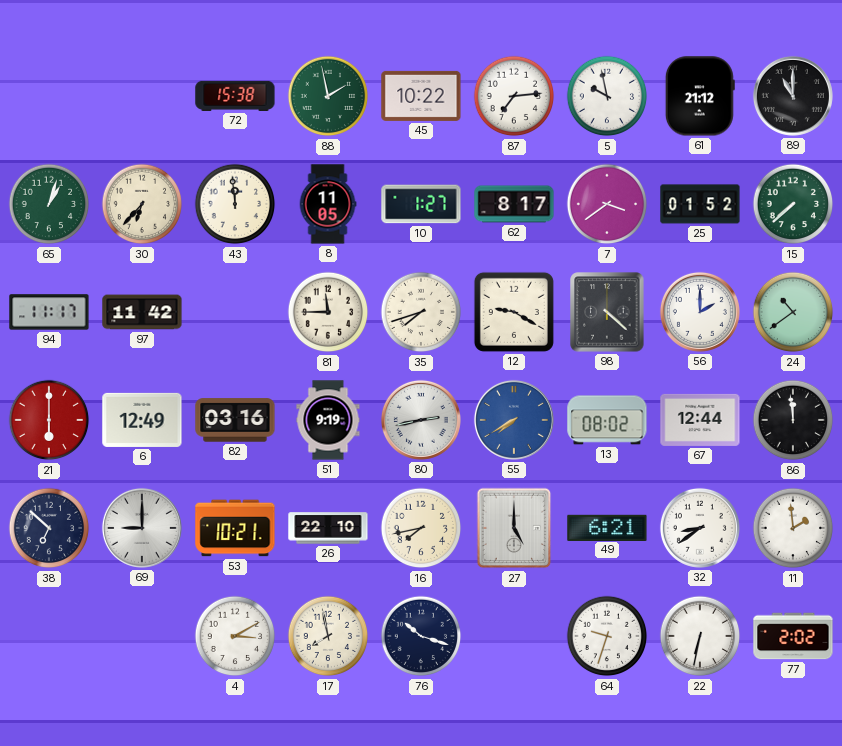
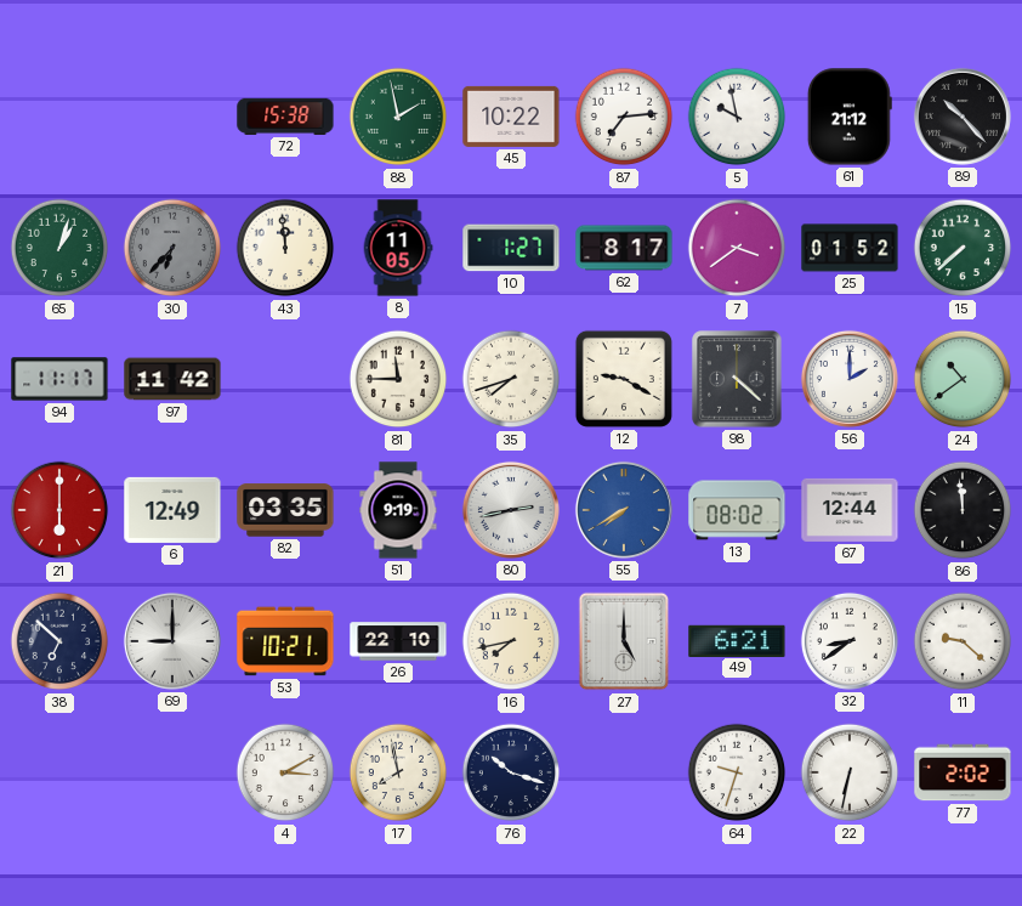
89: 11:00 -> 10:23 (963, 117)
30 dial: cream -> grey (172, 248)
82: 03:16 -> 03:35 (285, 510)
11: 1:59 -> 9:22 (963, 641)
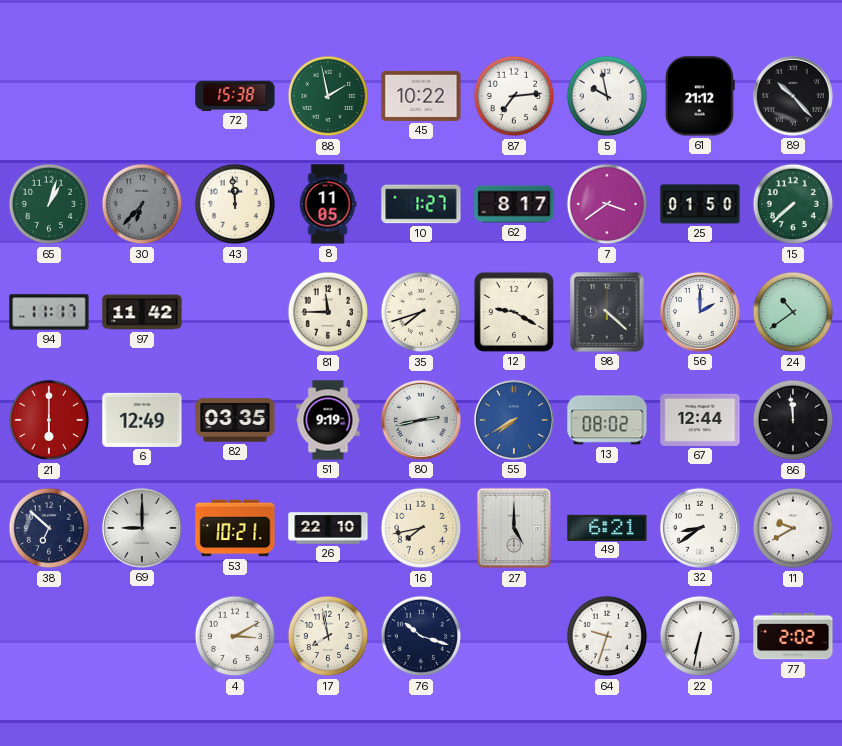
25: 01:52 -> 01:50 (700, 204)
11: 9:22 -> 9:40 (793, 528)
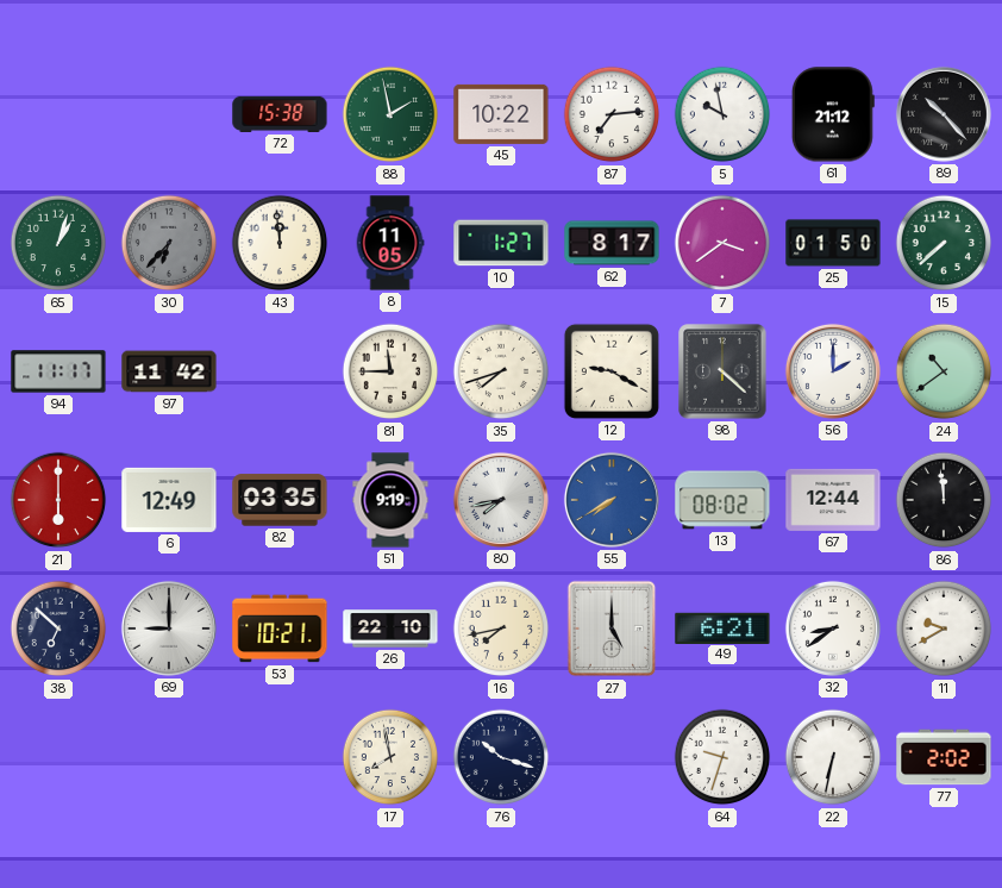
80: 2:43 -> 7:43 (501, 500)
4: 3:10 -> none (235, 636)
